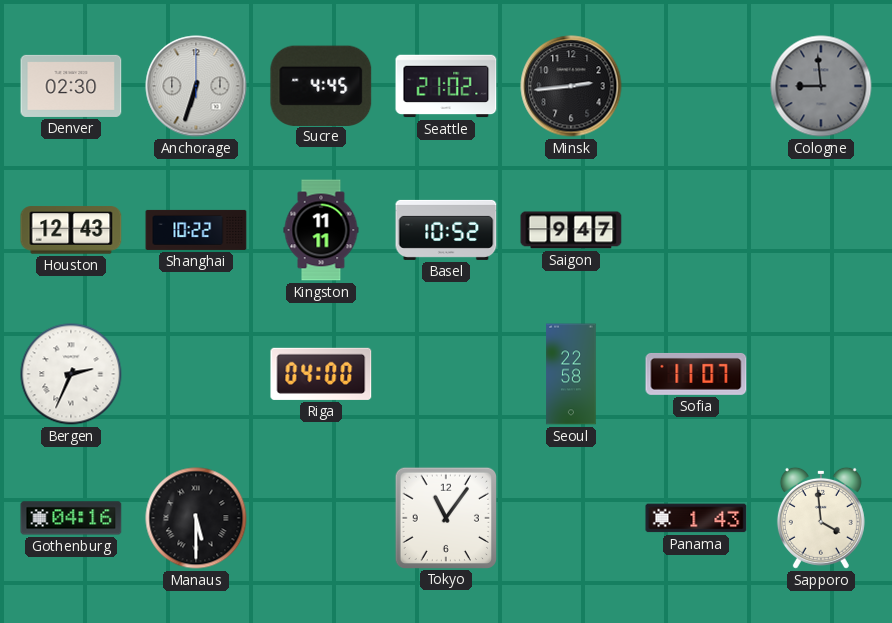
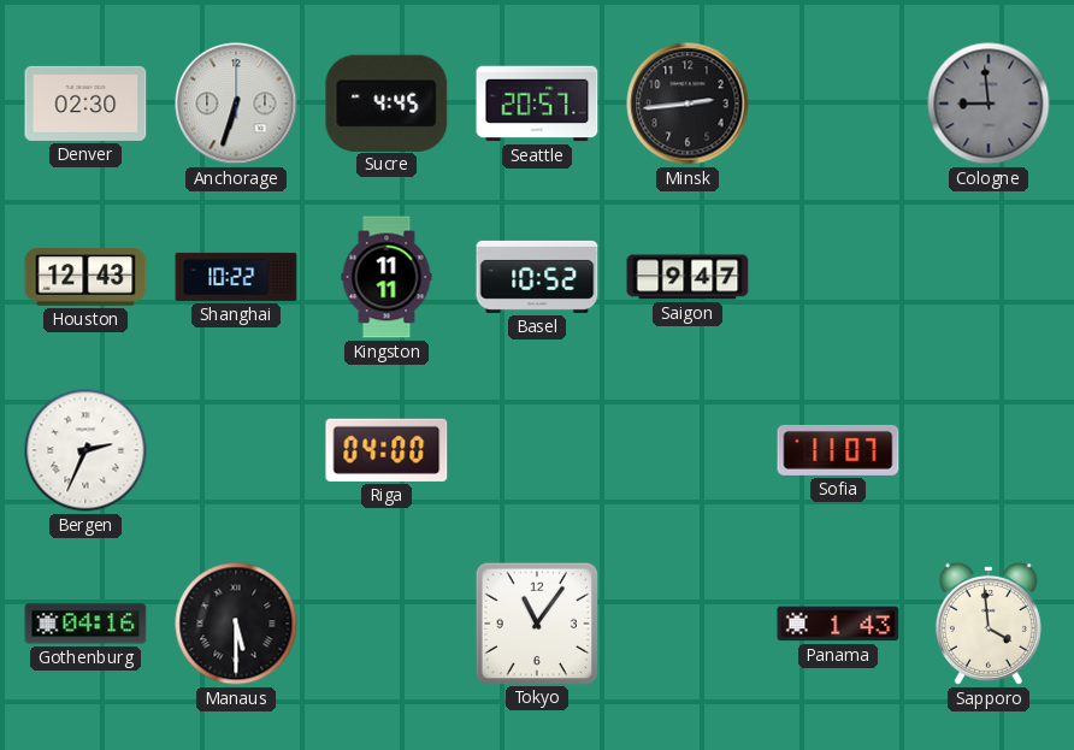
Seattle: 21:02 -> 20:57 (537, 104)
Seoul: 22:58 -> none (571, 374)
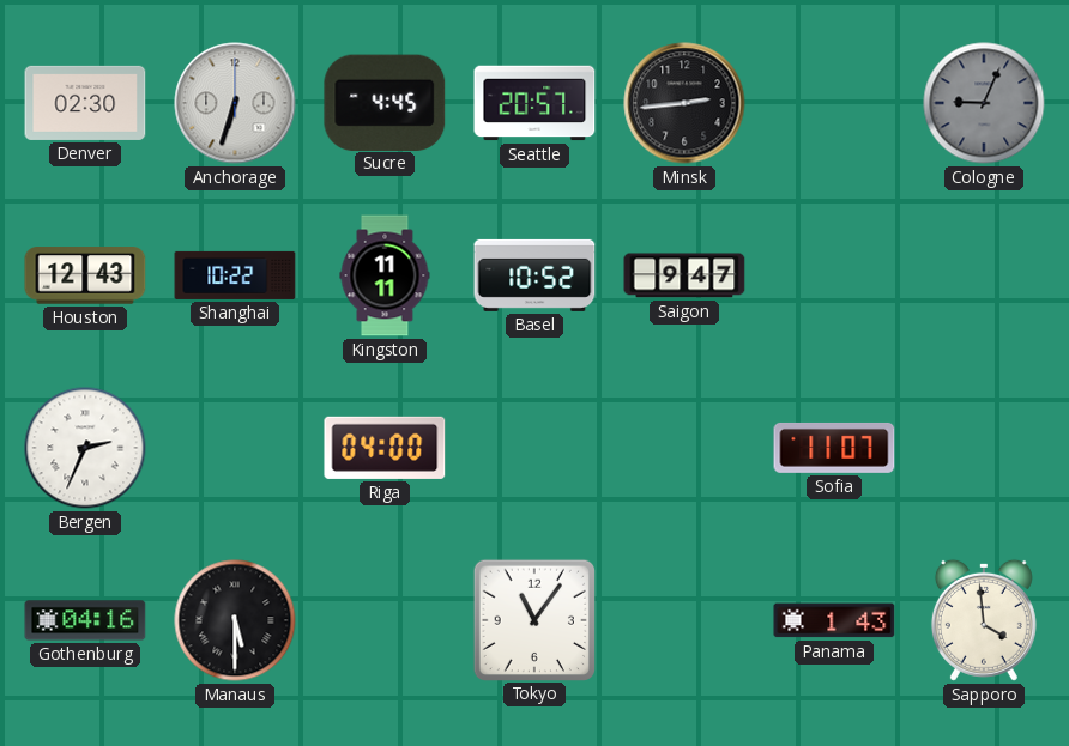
Cologne: 8:59 -> 9:04 (984, 103)
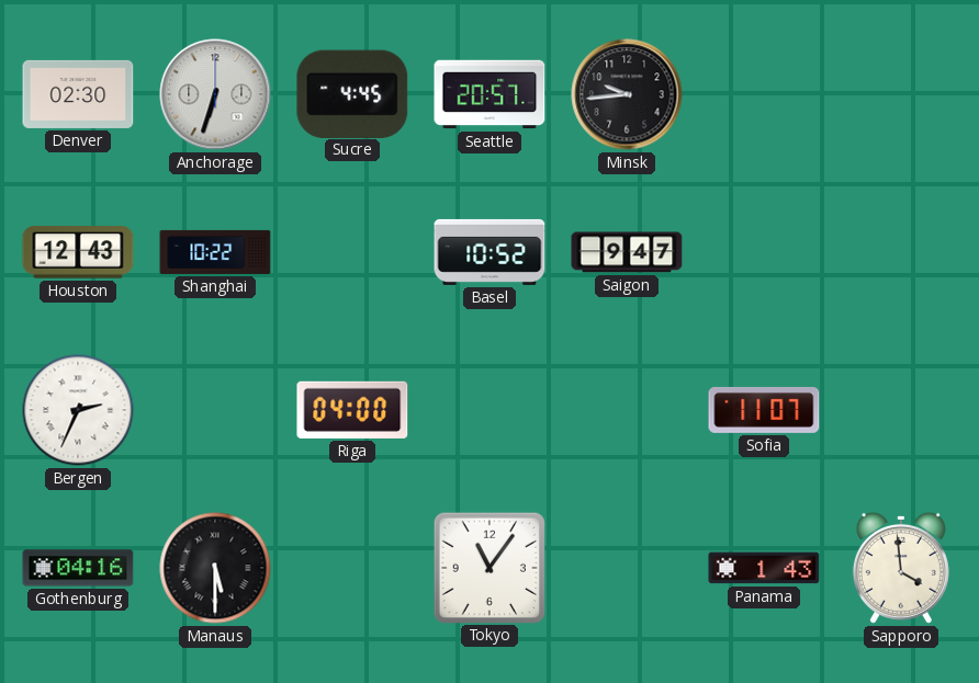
Minsk: 2:44 -> 9:44 (627, 94)
Cologne: 9:04 -> none (984, 103)
Kingston: 11:11 -> none (385, 275)
